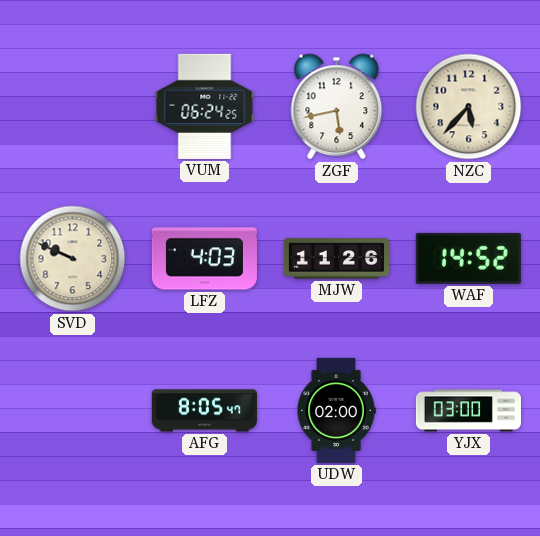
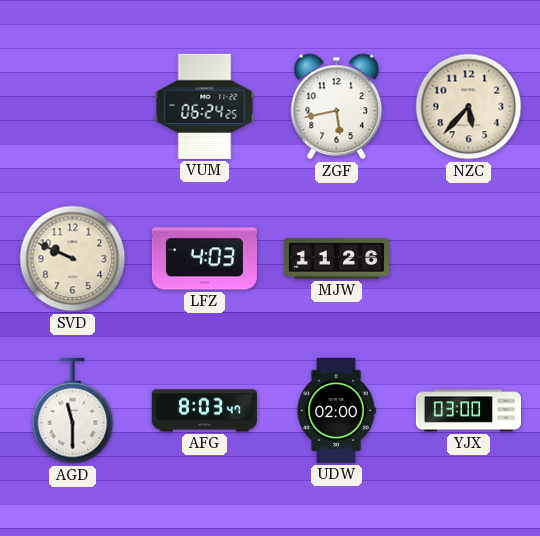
WAF: 14:52 -> none (468, 258)
AGD: none -> 11:30 (73, 411)
AFG: 8:05 -> 8:03 (204, 411)
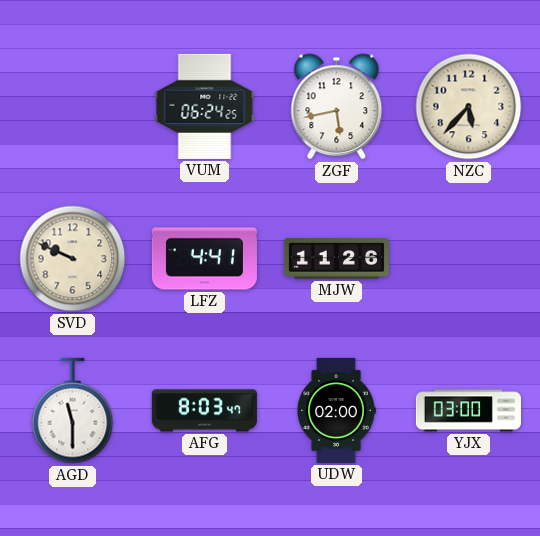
LFZ: 4:03 -> 4:41 (204, 259)
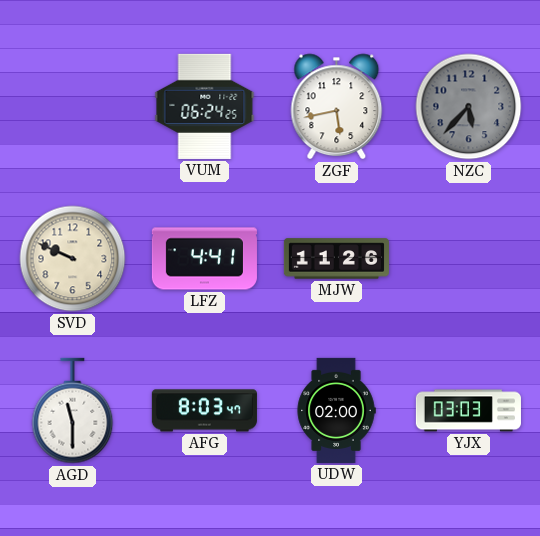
NZC dial: cream -> grey (469, 107)
YJX: 03:00 -> 03:03 (468, 411)
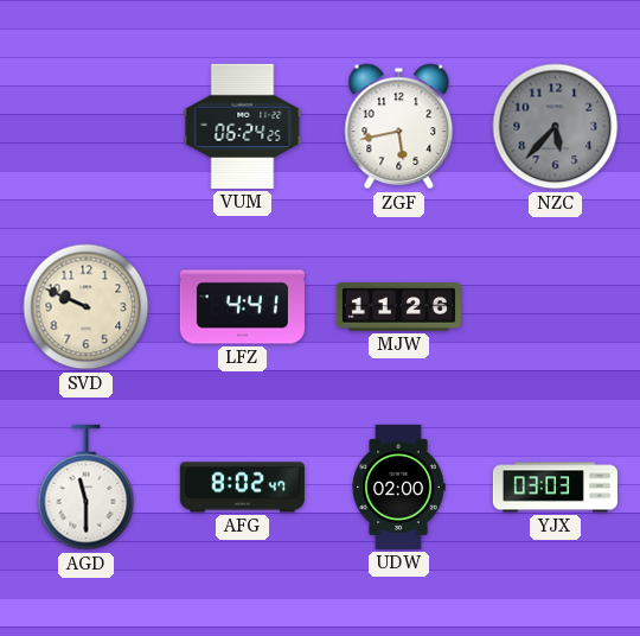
AFG: 8:03 -> 8:02 (242, 488)
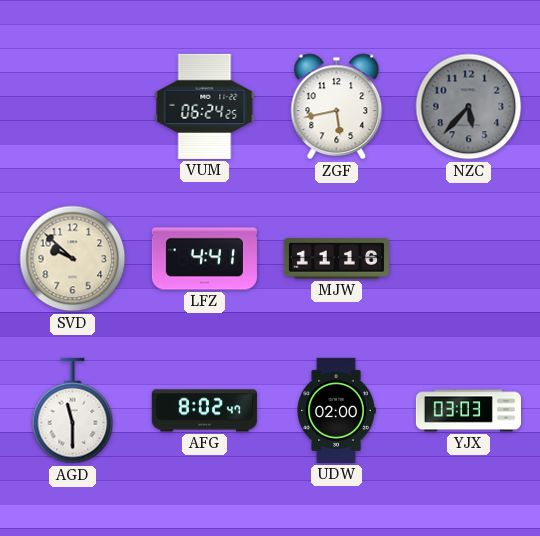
SVD: 9:49 -> 9:52 (73, 259)
MJW: 11:26 -> 11:16 (336, 259)
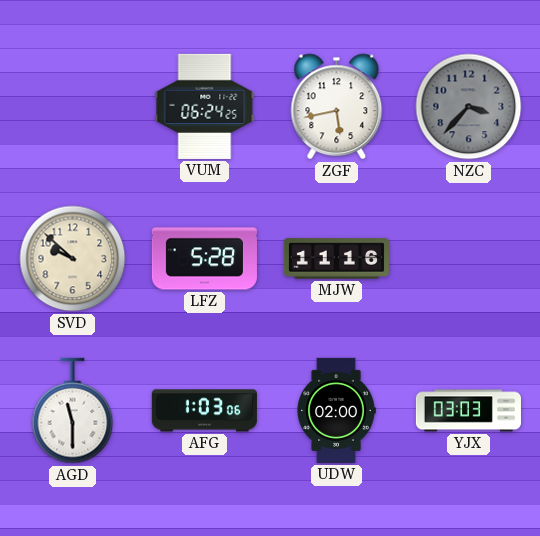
NZC: 5:37 -> 3:37 (469, 107)
LFZ: 4:41 -> 5:28 (204, 259)
AFG: 8:02 -> 1:03 (204, 411)
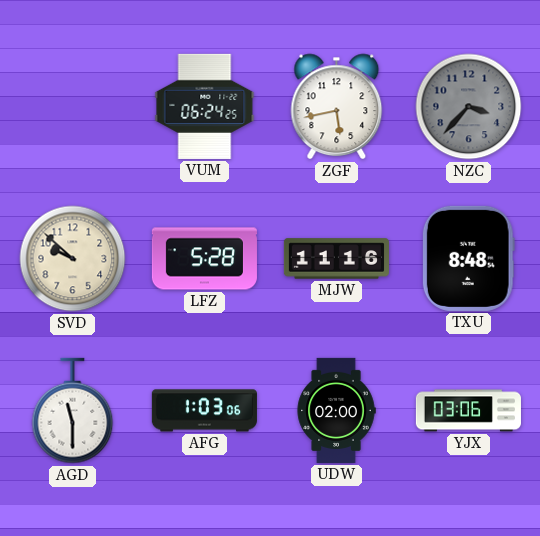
TXU: none -> 8:48 (468, 258)
YJX: 03:03 -> 03:06 (468, 411)
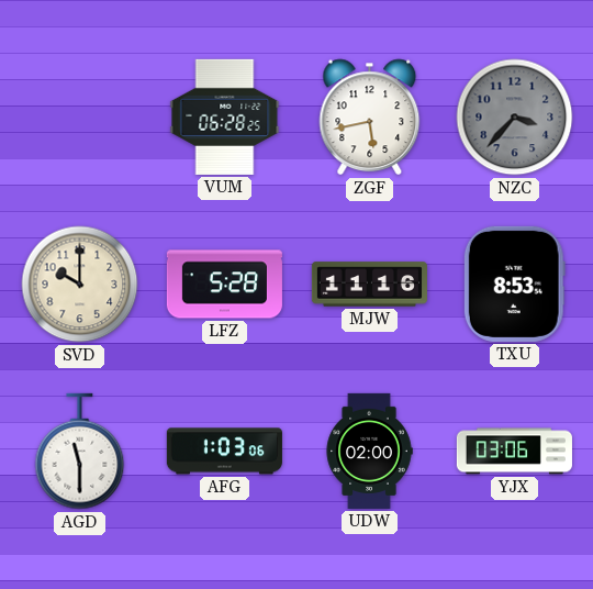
VUM: 06:24 -> 06:28 (225, 116)
SVD: 9:52 -> 10:00 (80, 285)
TXU: 8:48 -> 8:53 (514, 284)
